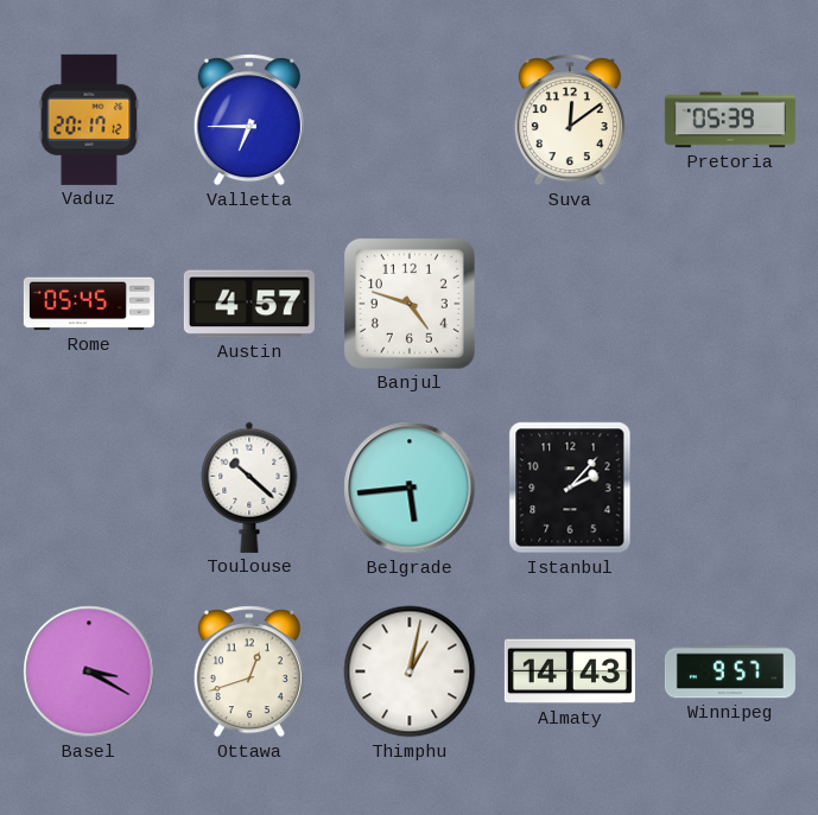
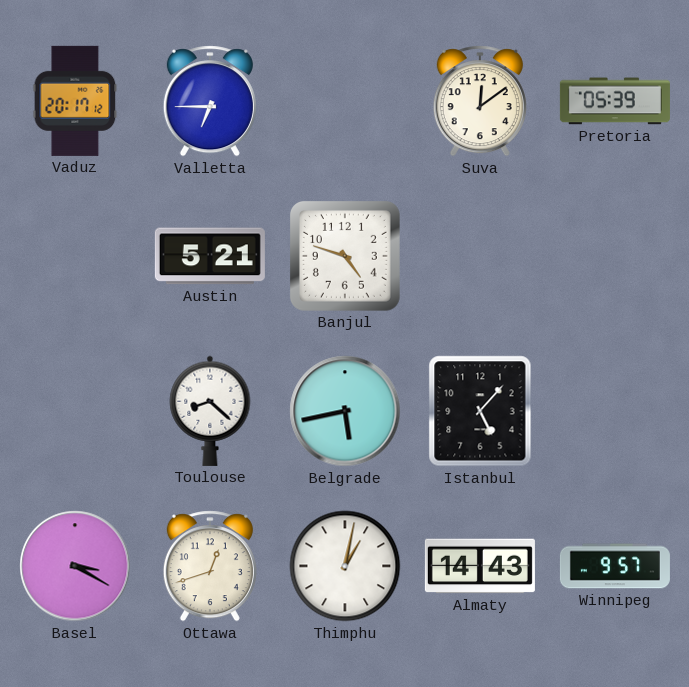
Rome: 05:45 -> none (89, 304)
Austin: 4:57 -> 5:21 (210, 256)
Toulouse: 10:22 -> 8:22 (210, 411)
Belgrade: 5:44 -> 5:43 (345, 411)
Istanbul: 2:07 -> 5:07 (480, 411)
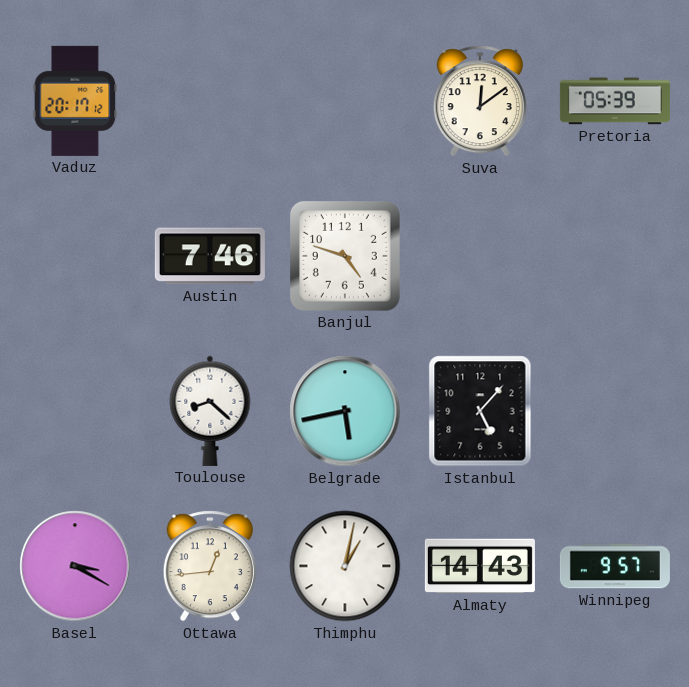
Valletta: 6:45 -> none (210, 101)
Austin: 5:21 -> 7:46 (210, 256)
Ottawa: 12:42 -> 12:44 (210, 566)
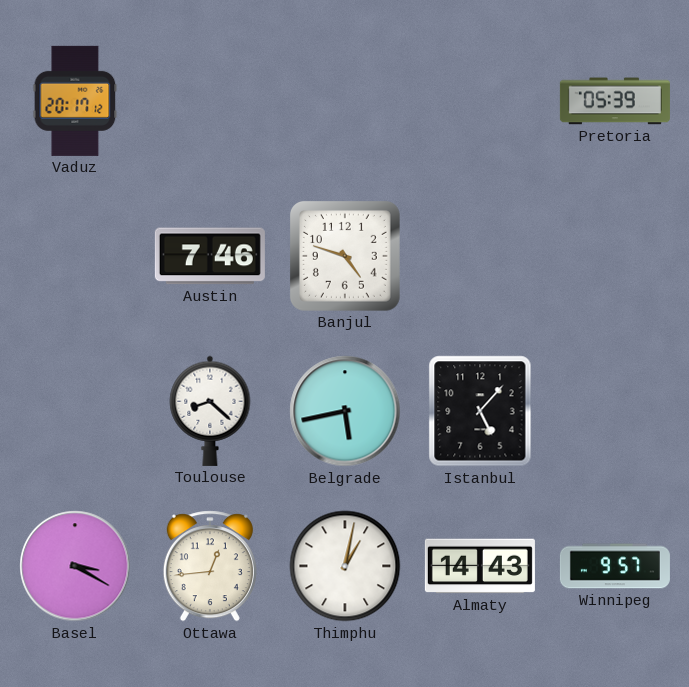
Suva: 12:09 -> none (480, 101)
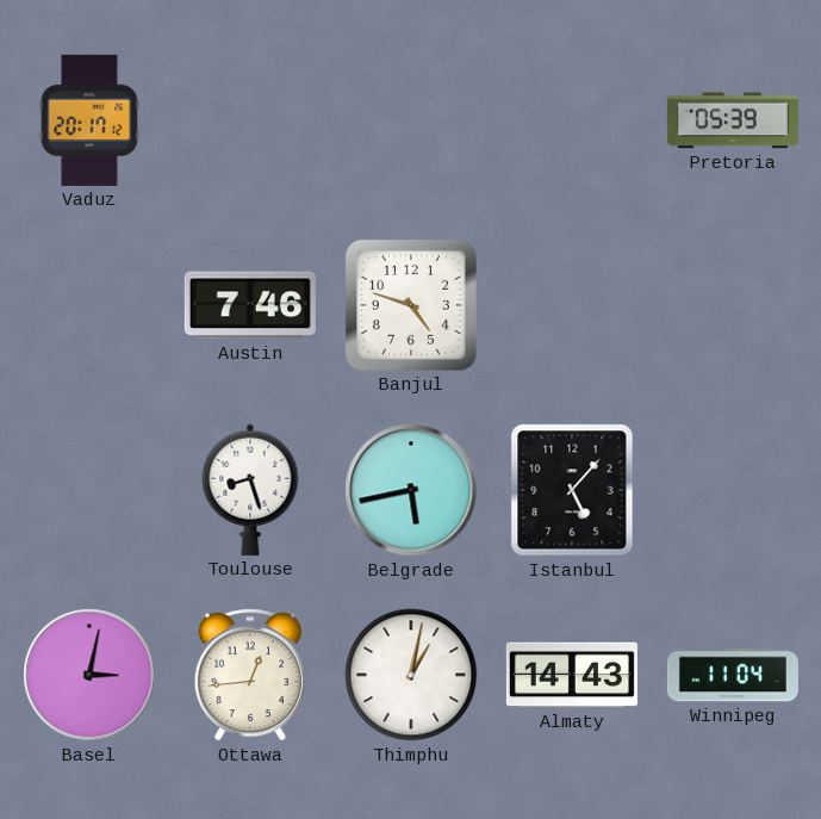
Toulouse: 8:22 -> 8:27 (250, 490)
Basel: 3:20 -> 3:02 (89, 675)
Winnipeg: 9:57 -> 11:04 (733, 675)
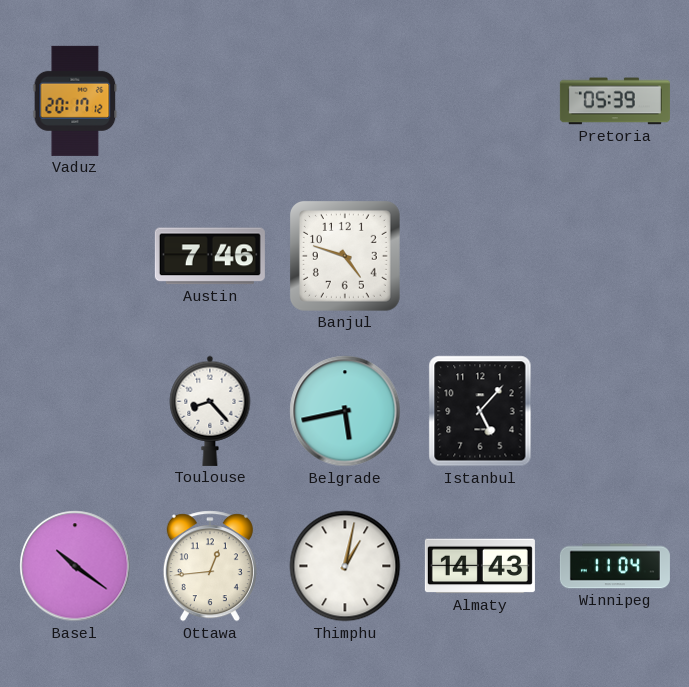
Toulouse: 8:27 -> 8:23 (210, 411)
Basel: 3:02 -> 10:21 (75, 566)
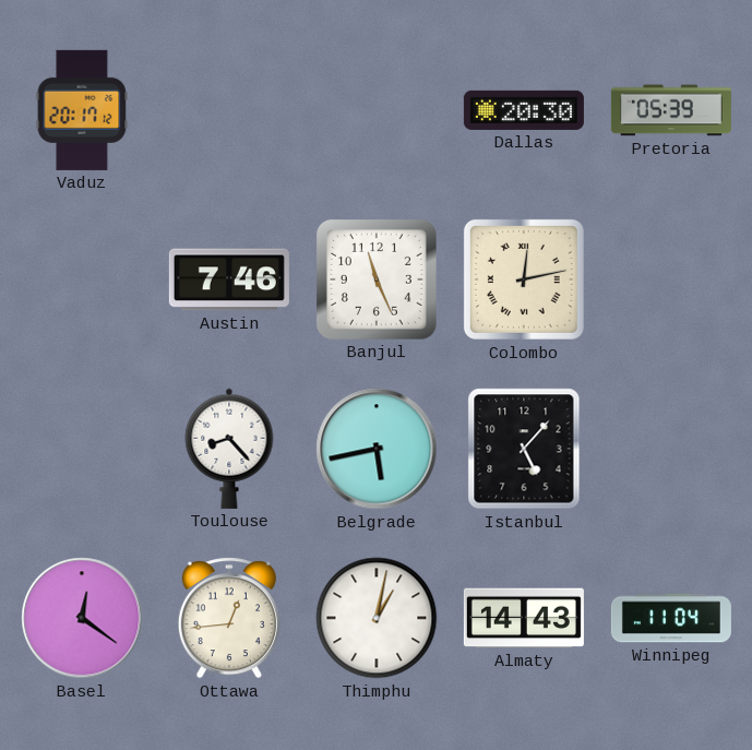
Dallas: none -> 20:30 (524, 110)
Banjul: 4:48 -> 11:26 (377, 279)
Colombo: none -> 12:13 (524, 279)
Basel: 10:21 -> 12:21 (82, 618)
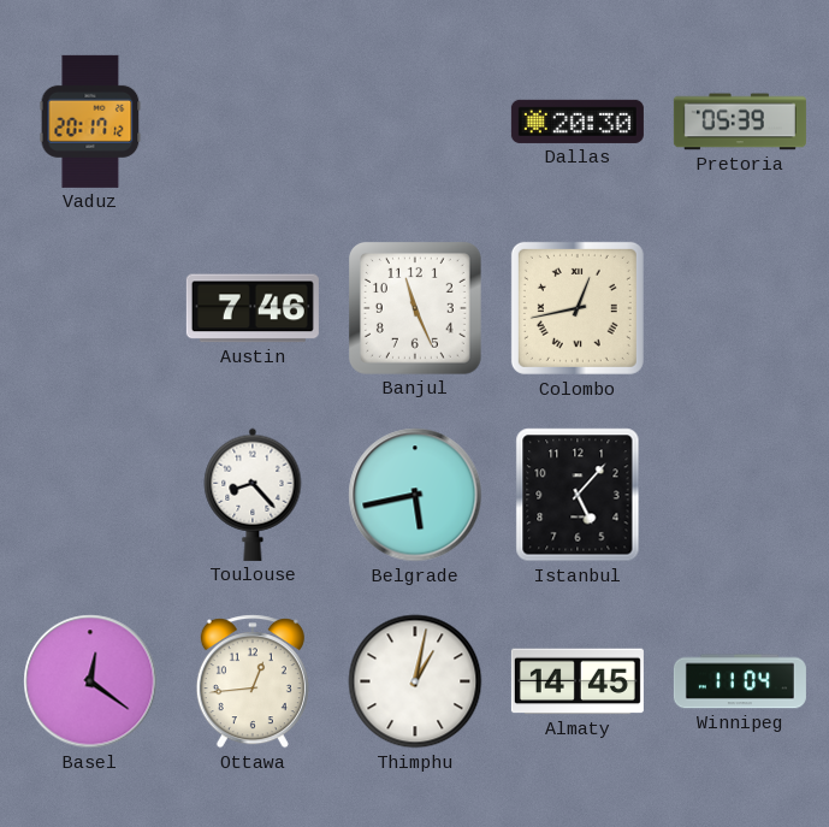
Colombo: 12:13 -> 12:43 (578, 308)
Almaty: 14:43 -> 14:45 (578, 681)
